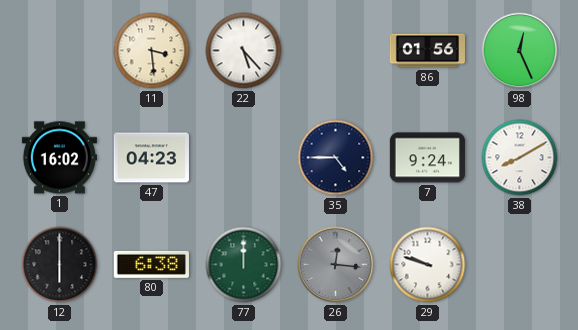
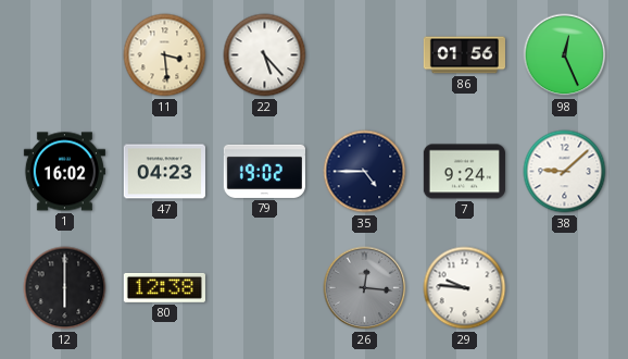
79: none -> 19:02 (264, 171)
38: 8:10 -> 9:08 (565, 172)
80: 6:38 -> 12:38 (164, 287)
77: 12:00 -> none (244, 265)
29: 9:48 -> 9:46 (465, 288)
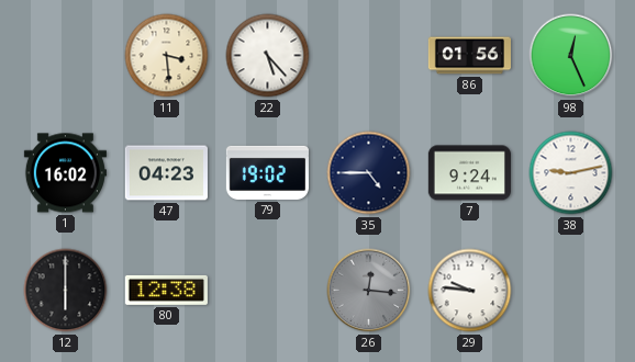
38: 9:08 -> 9:13 (571, 173)
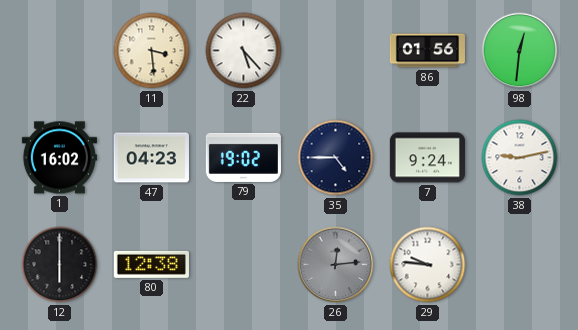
98: 12:26 -> 12:31 (520, 51)
26: 12:16 -> 12:14 (336, 265)
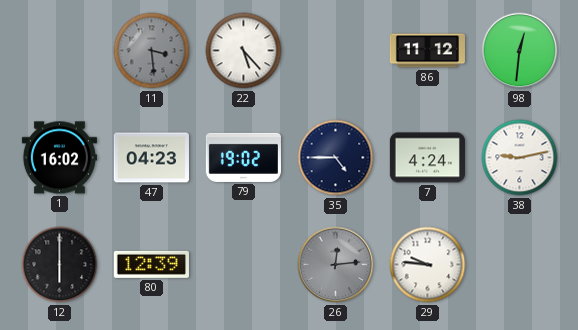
11 dial: cream -> grey (152, 51)
86: 01:56 -> 11:12 (427, 51)
7: 9:24 -> 4:24 (427, 158)
80: 12:38 -> 12:39 (151, 264)
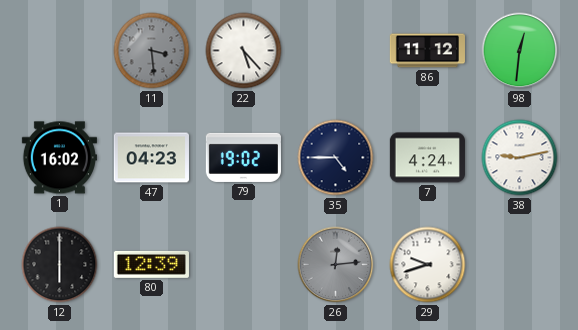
29: 9:46 -> 9:42 (428, 265)
